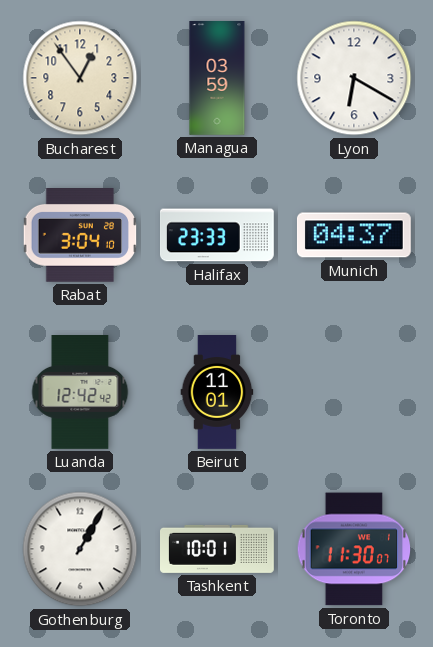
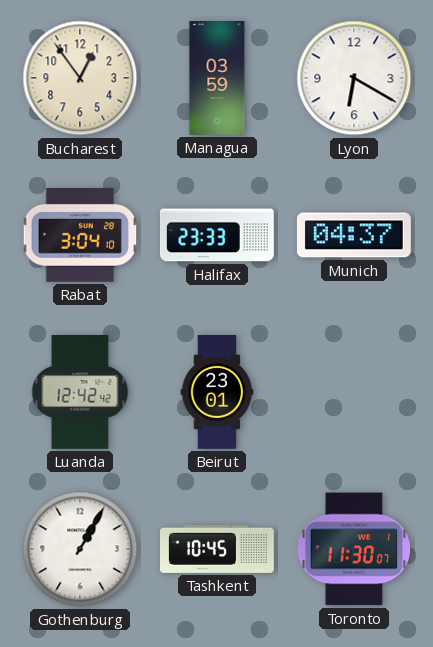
Beirut: 11:01 -> 23:01 (217, 393)
Tashkent: 10:01 -> 10:45 (218, 549)
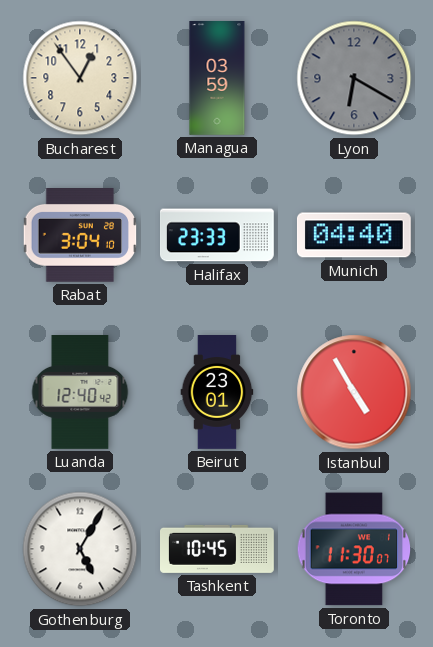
Lyon dial: white -> grey (354, 78)
Munich: 04:37 -> 04:40 (354, 235)
Luanda: 12:42 -> 12:40 (80, 393)
Istanbul: none -> 4:55 (354, 392)
Gothenburg: 1:05 -> 5:05 (80, 549)
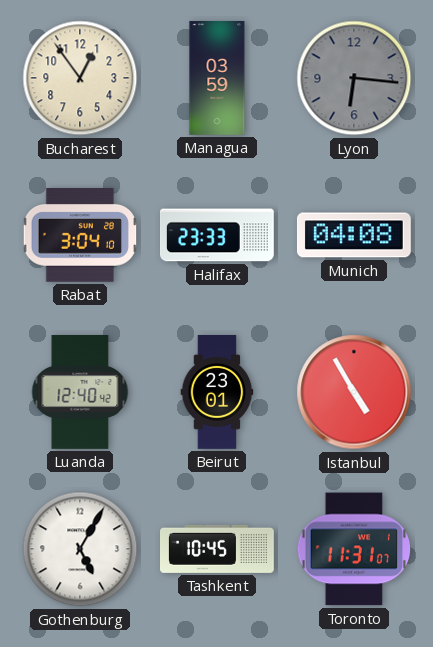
Lyon: 6:20 -> 6:16 (354, 78)
Munich: 04:40 -> 04:08 (354, 235)
Toronto: 11:30 -> 11:31 (354, 549)
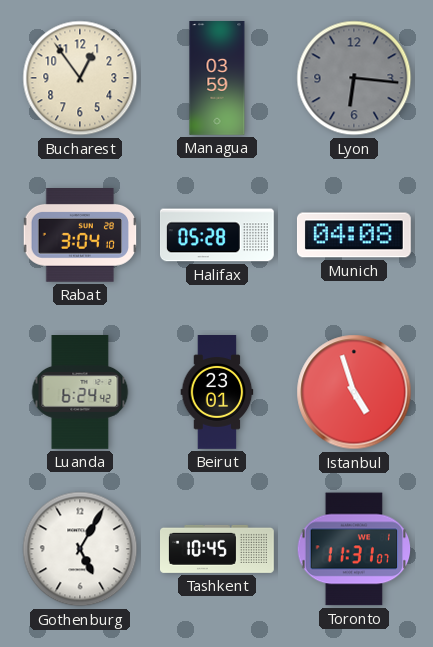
Halifax: 23:33 -> 05:28 (218, 235)
Luanda: 12:40 -> 6:24 (80, 393)
Istanbul: 4:55 -> 4:57 (354, 392)
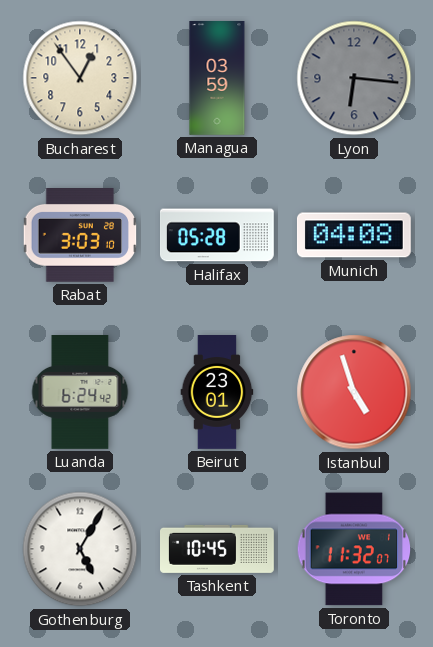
Rabat: 3:04 -> 3:03 (80, 236)
Toronto: 11:31 -> 11:32 (354, 549)
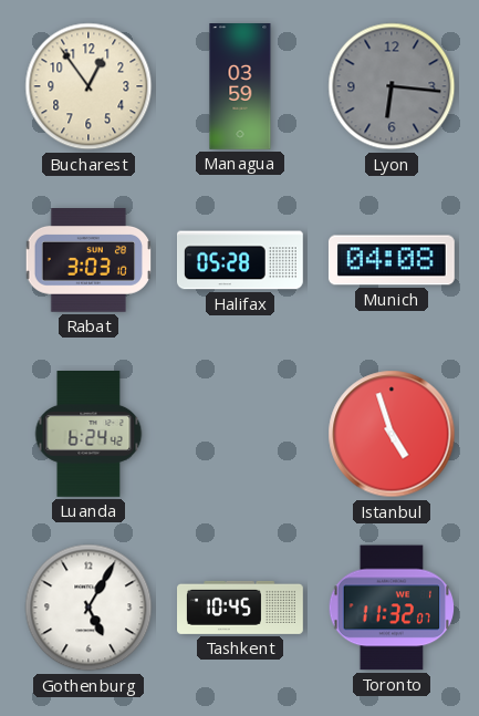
Beirut: 23:01 -> none (217, 393)
